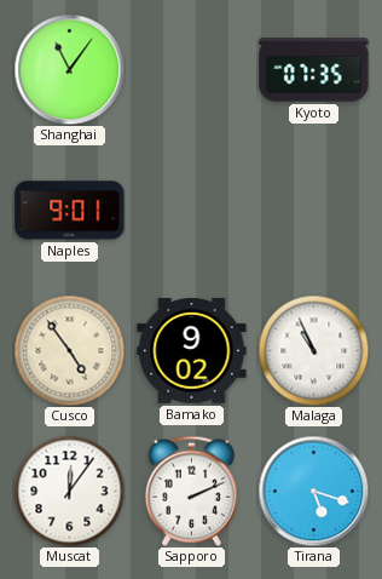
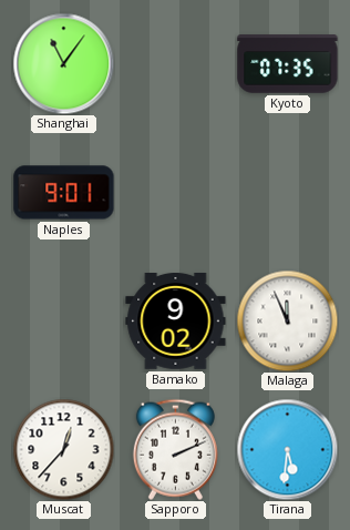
Cusco: 4:54 -> none (69, 350)
Malaga: 10:56 -> 11:56 (287, 320)
Muscat: 12:06 -> 12:37 (63, 449)
Tirana: 5:18 -> 5:31 (287, 449)
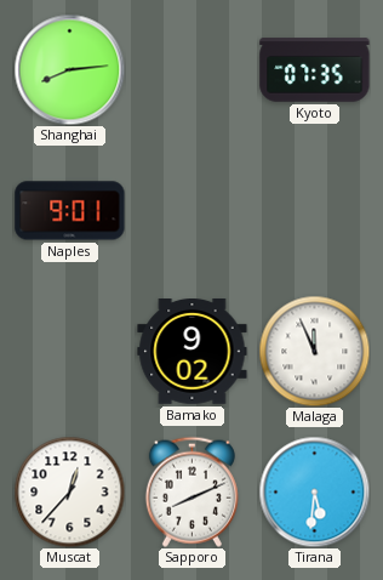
Shanghai: 11:06 -> 8:14 (69, 69)
Sapporo: 2:11 -> 8:11 (191, 491)
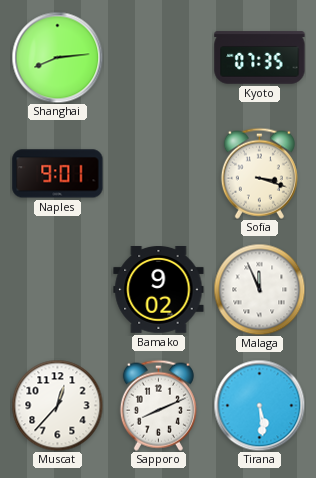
Sofia: none -> 3:18 (259, 173)
Tirana: 5:31 -> 5:29 (259, 405)
